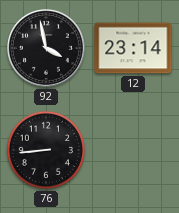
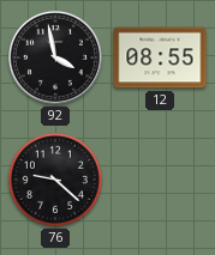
12: 23:14 -> 08:55 (160, 57)
76: 8:44 -> 9:22 (55, 180)
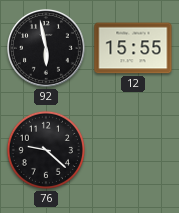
92: 3:58 -> 5:58 (47, 49)
12: 08:55 -> 15:55 (133, 48)
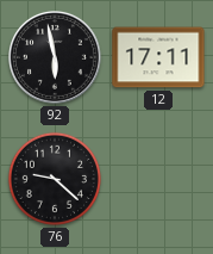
12: 15:55 -> 17:11 (158, 57)
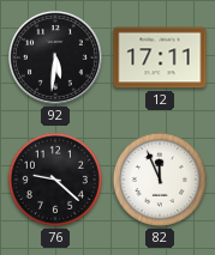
92: 5:58 -> 5:31 (56, 59)
82: none -> 11:56 (160, 180)
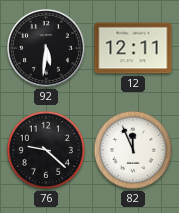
12: 17:11 -> 12:11 (133, 48)
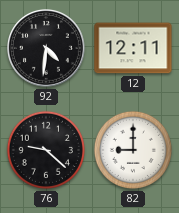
92: 5:31 -> 4:31 (47, 49)
82: 11:56 -> 9:00 (133, 150)
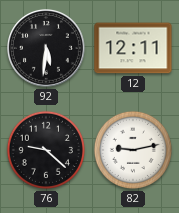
92: 4:31 -> 5:31 (47, 49)
82: 9:00 -> 9:13 (133, 150)
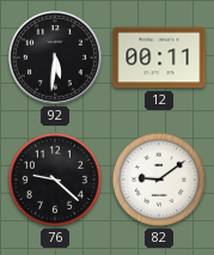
12: 12:11 -> 00:11 (159, 57)
82: 9:13 -> 9:09 (159, 180)
